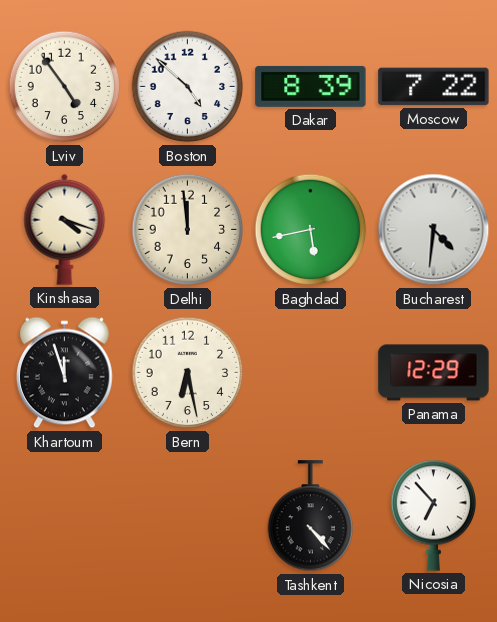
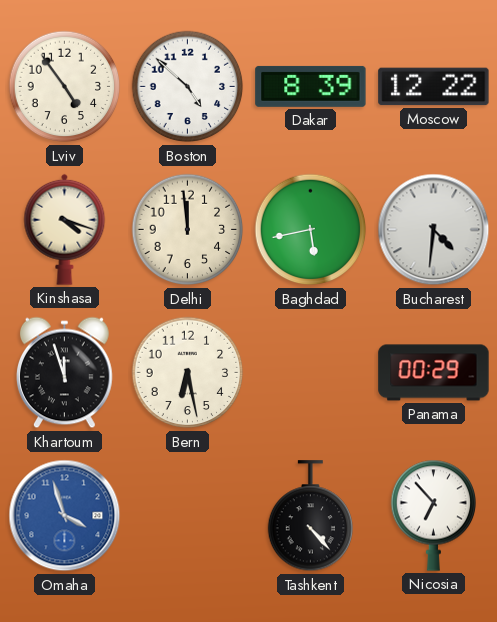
Moscow: 7:22 -> 12:22 (434, 87)
Panama: 12:29 -> 00:29 (434, 373)
Omaha: none -> 3:57 (65, 516)
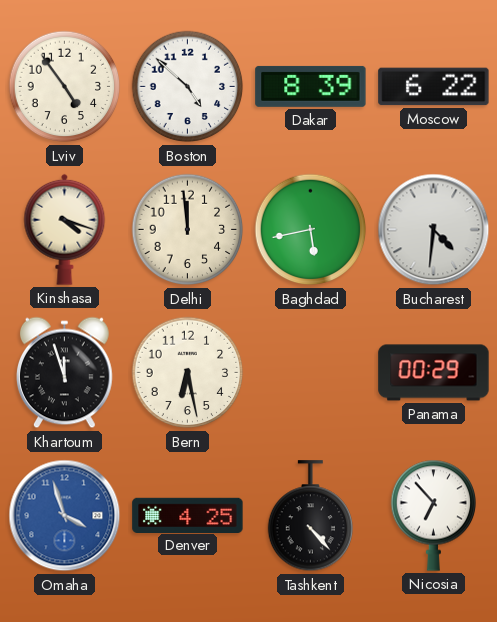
Moscow: 12:22 -> 6:22 (434, 87)
Denver: none -> 4:25 (188, 515)
